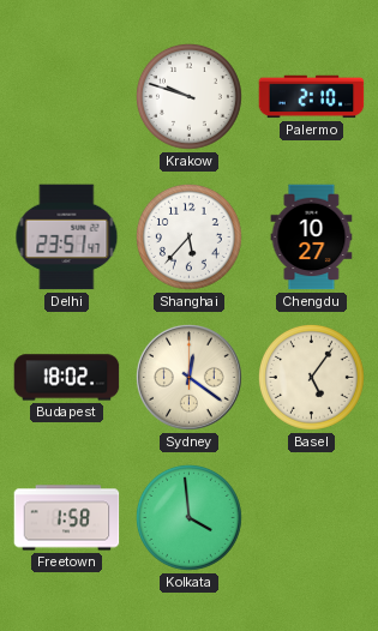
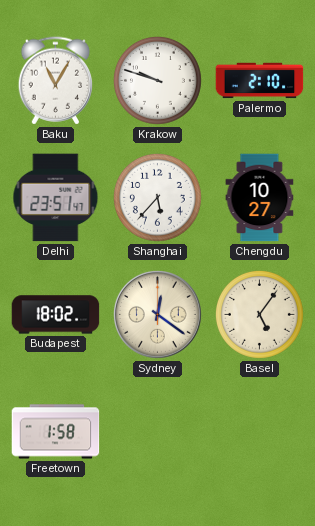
Baku: none -> 11:05 (55, 81)
Kolkata: 3:59 -> none (188, 517)
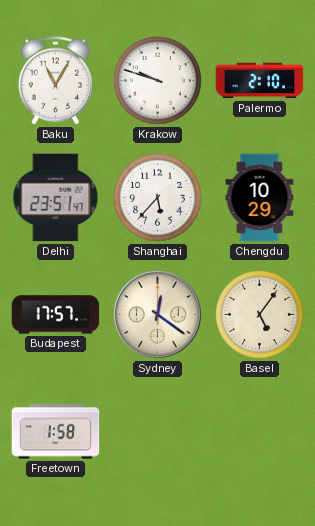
Chengdu: 10:27 -> 10:29 (260, 198)
Budapest: 18:02 -> 17:57 (56, 315)
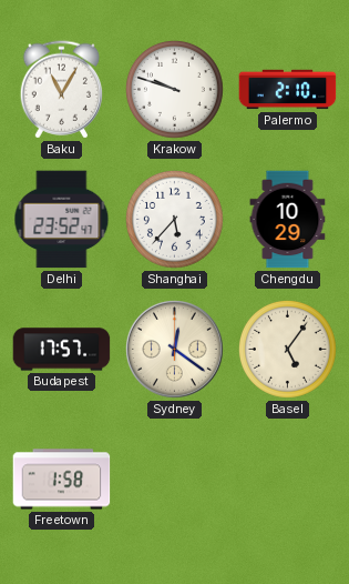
Delhi: 23:51 -> 23:52 (62, 220)
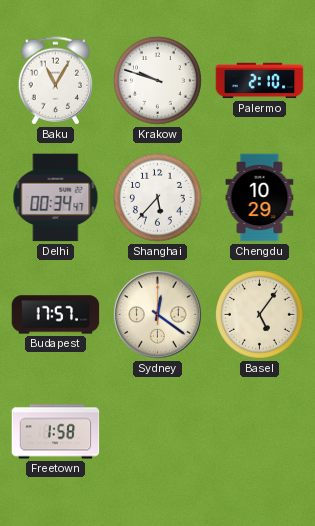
Delhi: 23:52 -> 00:34 (56, 198)
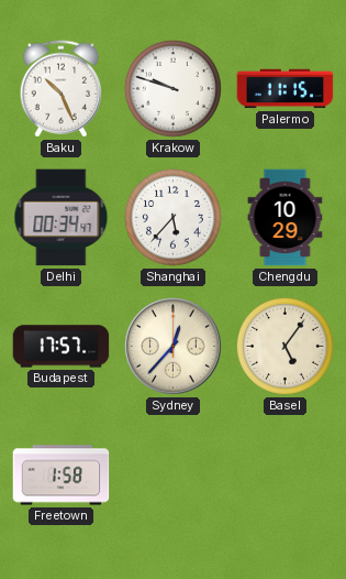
Baku: 11:05 -> 10:26 (60, 89)
Palermo: 2:10 -> 11:15 (286, 89)
Sydney: 12:21 -> 12:37 (174, 347)
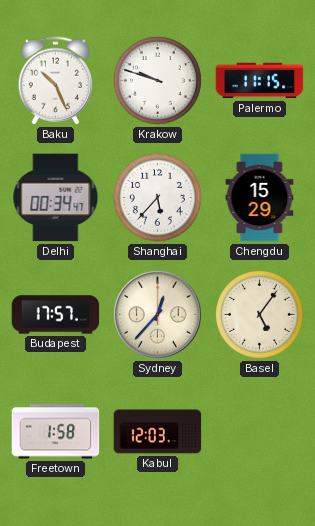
Chengdu: 10:29 -> 15:29 (260, 198)
Kabul: none -> 12:03 (158, 432)
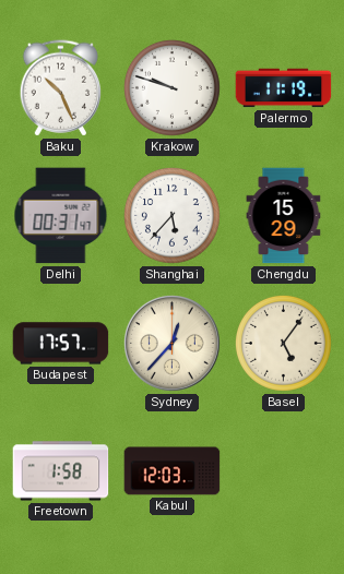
Palermo: 11:15 -> 11:19 (284, 88)
Delhi: 00:34 -> 00:31 (61, 216)
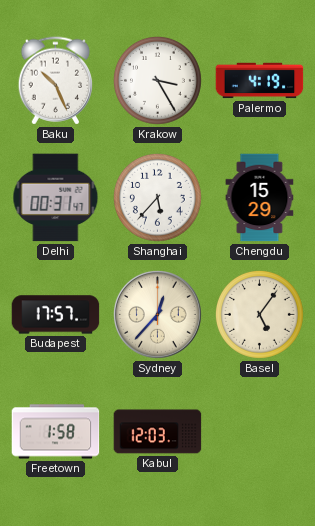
Krakow: 9:48 -> 3:25 (157, 80)
Palermo: 11:19 -> 4:19 (260, 81)
